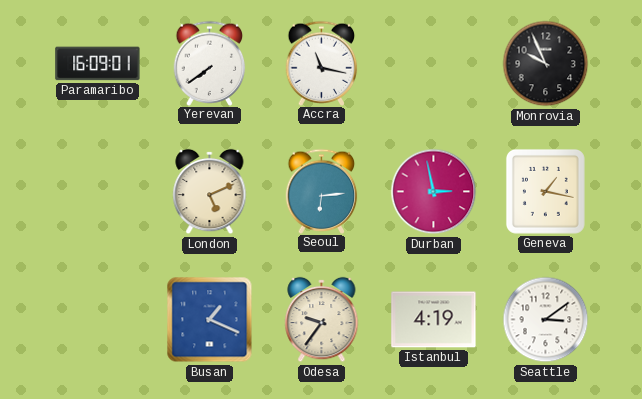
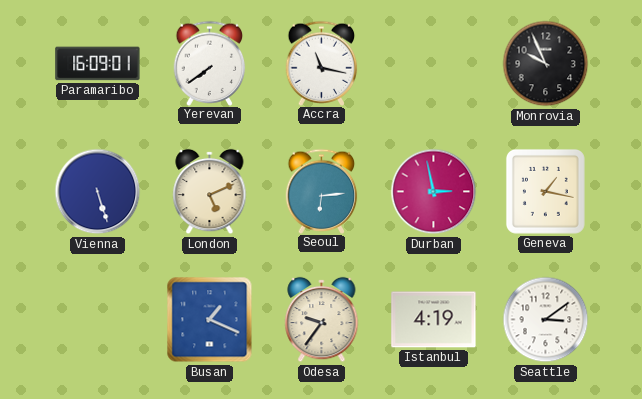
Vienna: none -> 5:27 (98, 192)
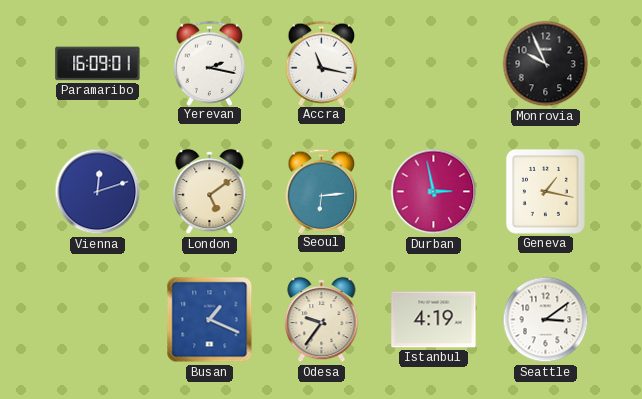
Yerevan: 7:39 -> 2:17 (210, 63)
Vienna: 5:27 -> 12:12 (98, 192)
London: 5:11 -> 5:09 (210, 192)
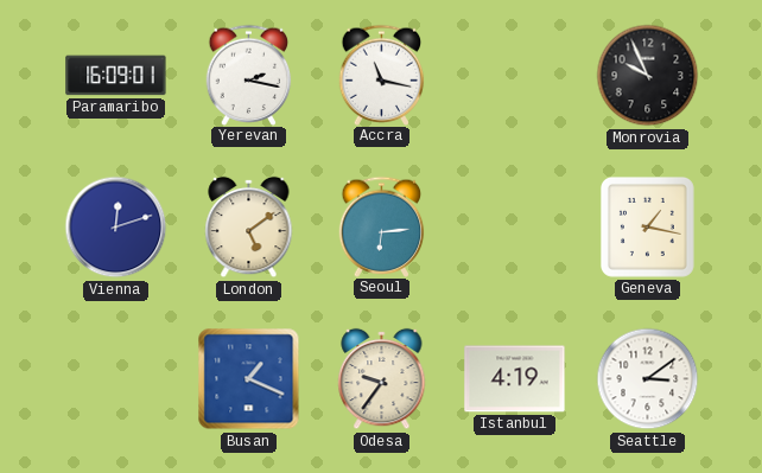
Durban: 2:58 -> none (434, 192)
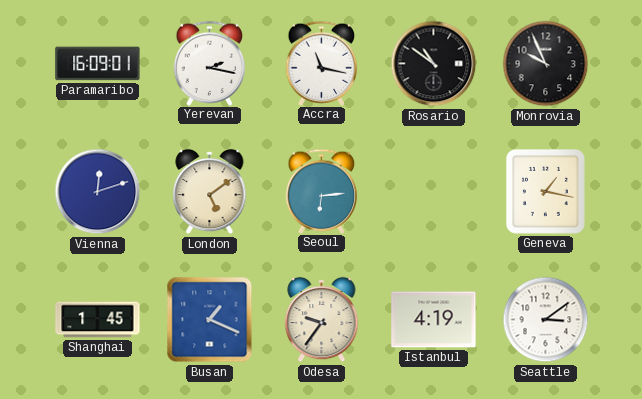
Rosario: none -> 10:51 (434, 64)
Shanghai: none -> 1:45 (98, 320)
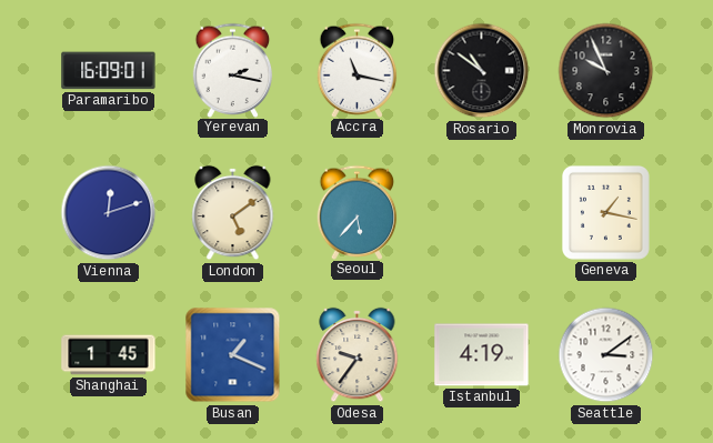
Seoul: 6:14 -> 5:37 (358, 212)
